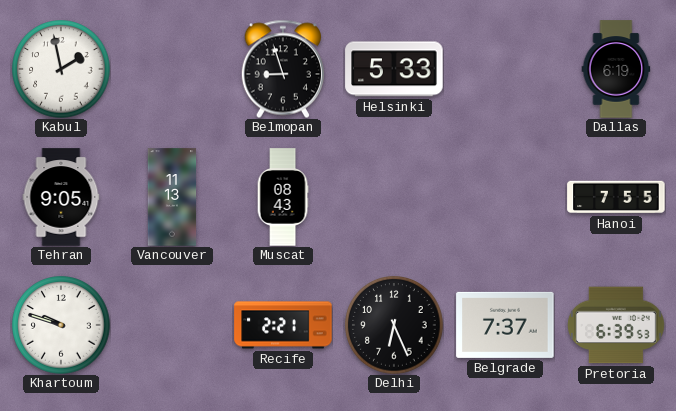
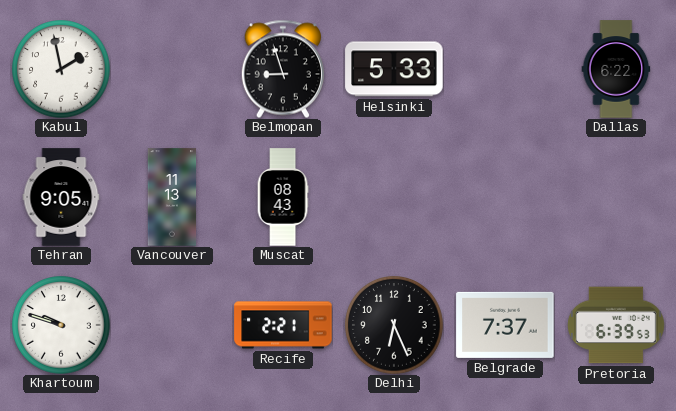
Dallas: 6:19 -> 6:22 (616, 69)
Hanoi: 7:55 -> none (616, 197)
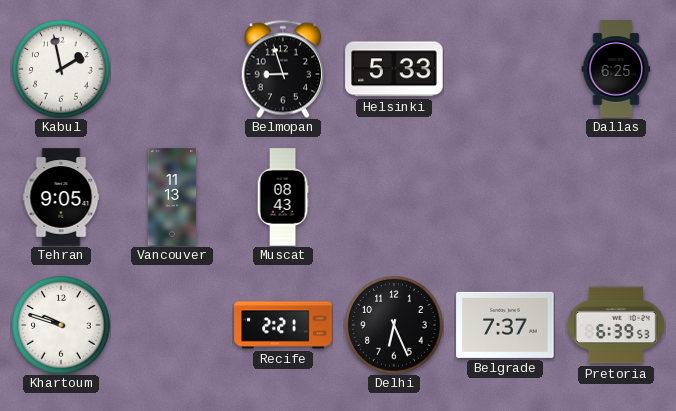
Dallas: 6:22 -> 6:25 (616, 69)
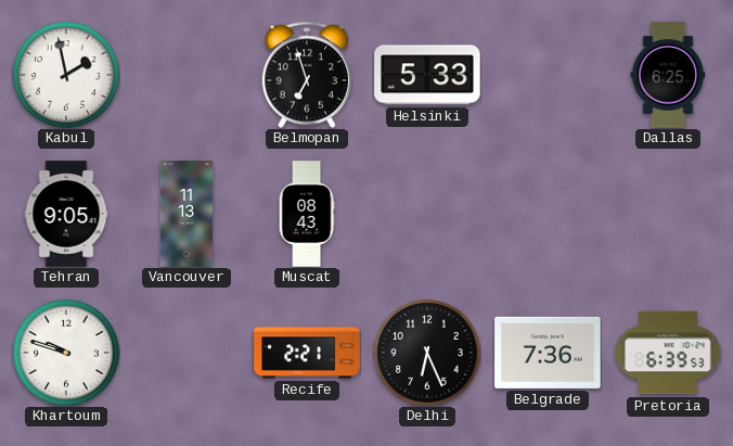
Belmopan: 8:57 -> 6:57 (307, 75)
Belgrade: 7:37 -> 7:36 (548, 353)
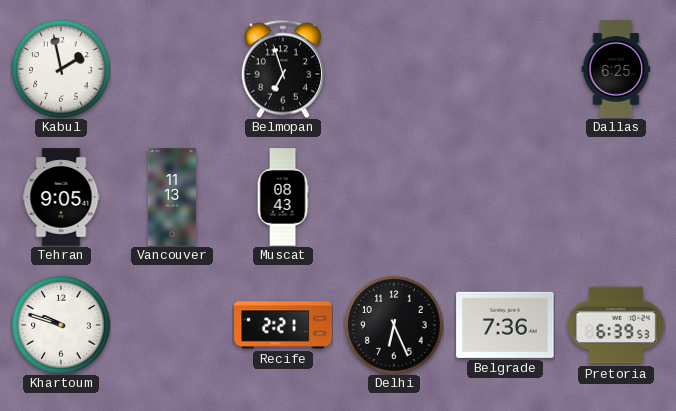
Helsinki: 5:33 -> none (427, 75)
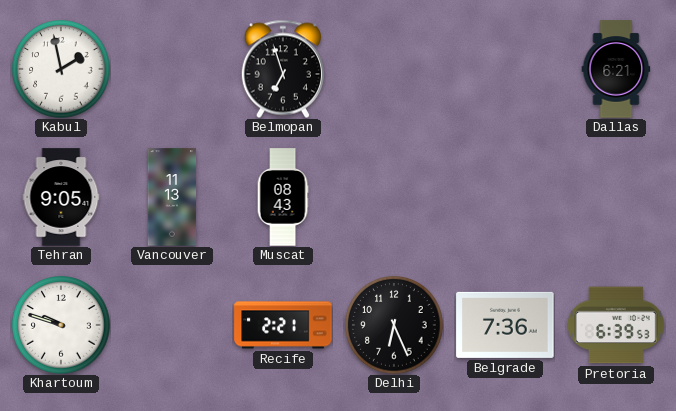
Dallas: 6:25 -> 6:21 (616, 69)
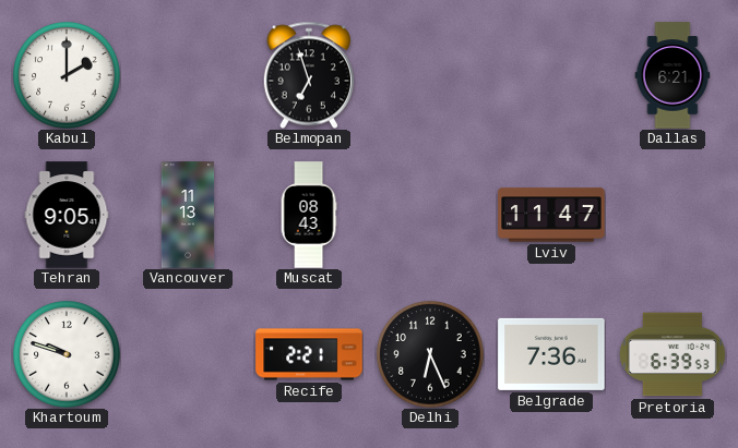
Kabul: 1:58 -> 2:00 (67, 75)
Lviv: none -> 11:47 (551, 215)
